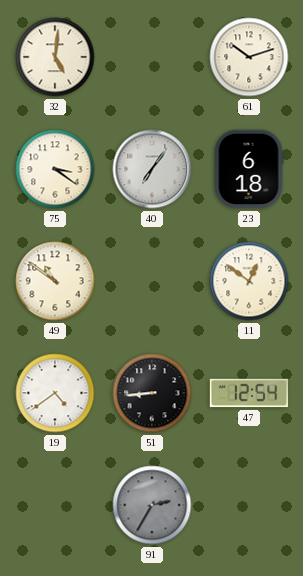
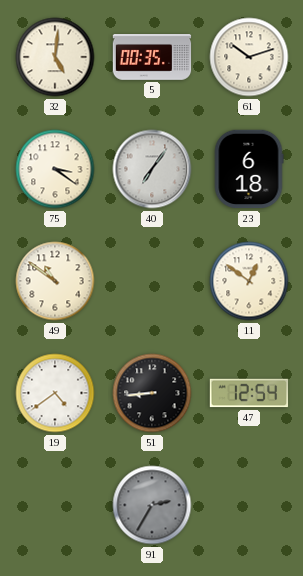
5: none -> 00:35 (152, 58)
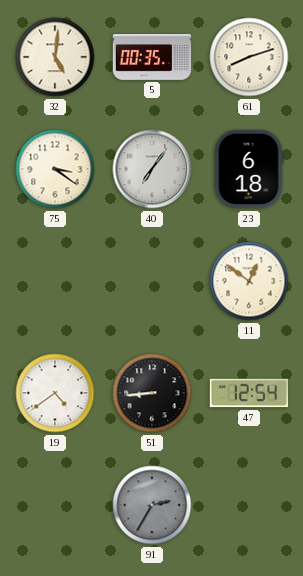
61: 10:12 -> 8:12 (249, 57)
49: 10:51 -> none (55, 281)
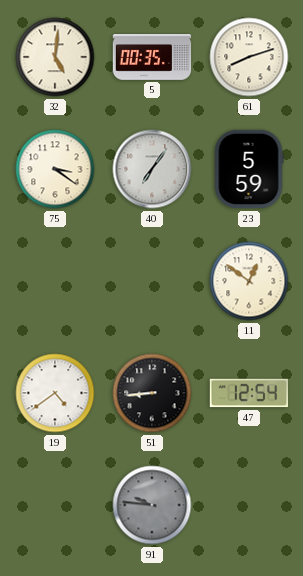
23: 6:18 -> 5:59 (249, 169)
91: 2:35 -> 9:46 (152, 505)
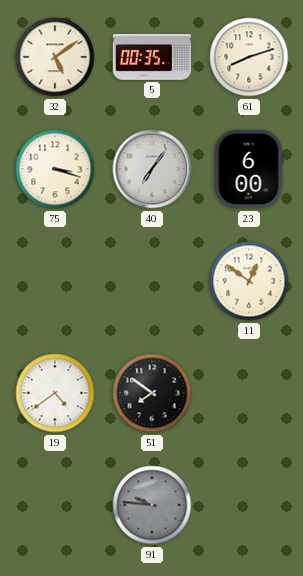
32: 5:01 -> 5:09 (55, 57)
75: 3:21 -> 3:18 (55, 169)
23: 5:59 -> 6:00 (249, 169)
51: 8:44 -> 7:51 (152, 393)
47: 12:54 -> none (249, 393)
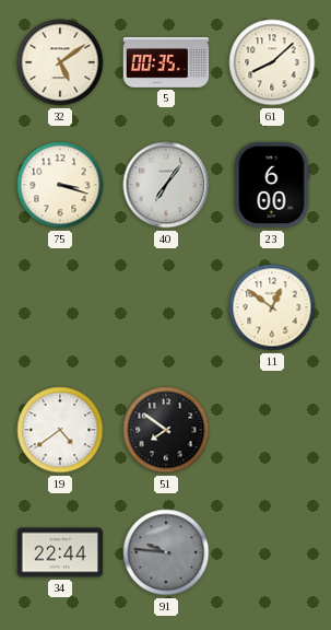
61: 8:12 -> 8:08 (272, 62)
34: none -> 22:44 (60, 552)
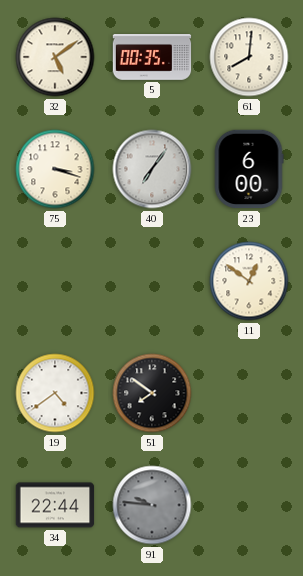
61: 8:08 -> 8:01 (249, 57)
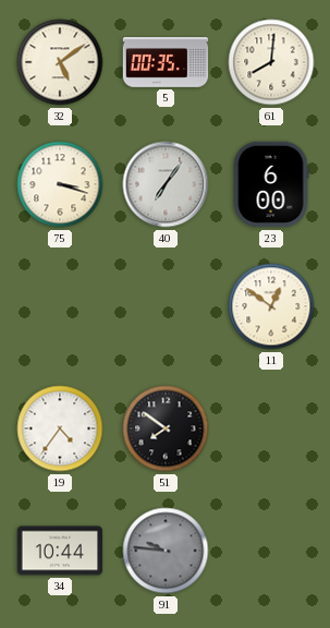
19: 4:39 -> 4:36 (60, 428)
34: 22:44 -> 10:44 (60, 551)
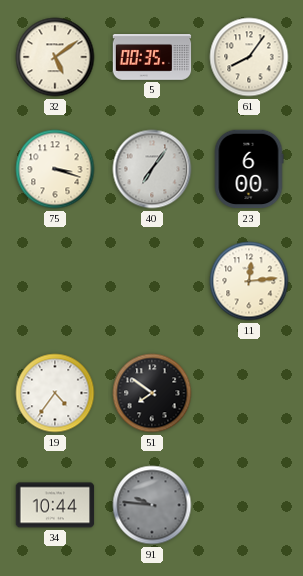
61: 8:01 -> 8:06 (249, 57)
11: 12:51 -> 12:14 (249, 281)
